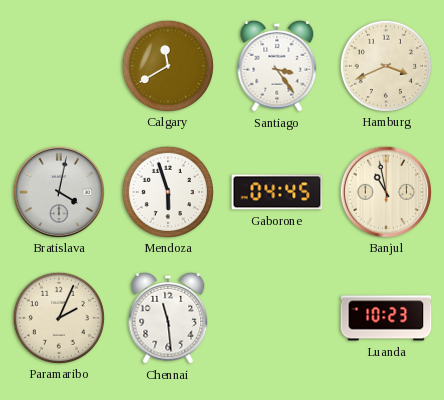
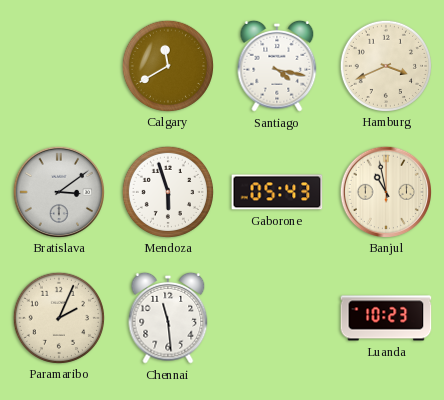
Santiago: 3:24 -> 4:17 (277, 66)
Bratislava: 4:02 -> 3:09 (58, 191)
Gaborone: 04:45 -> 05:43 (277, 192)
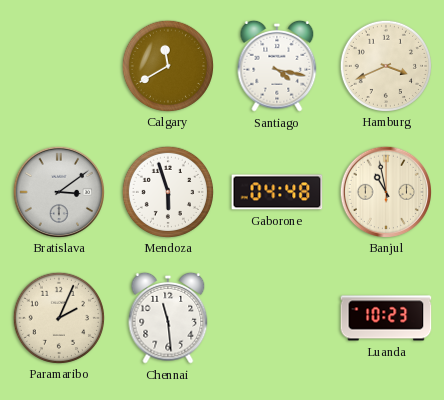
Gaborone: 05:43 -> 04:48 (277, 192)
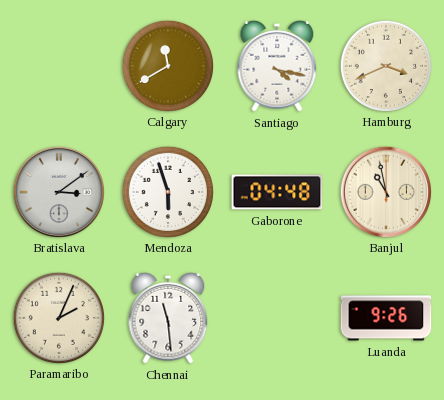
Luanda: 10:23 -> 9:26 (386, 318)
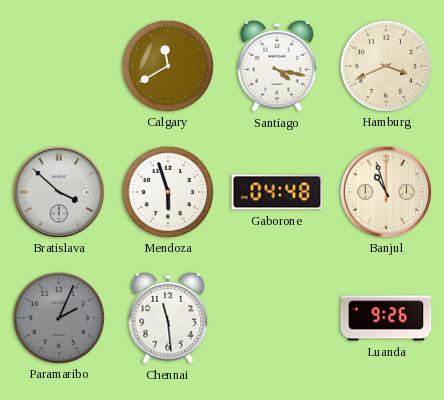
Bratislava: 3:09 -> 3:52 (58, 191)
Banjul: 10:58 -> 10:57 (385, 191)
Paramaribo dial: cream -> grey (58, 317)
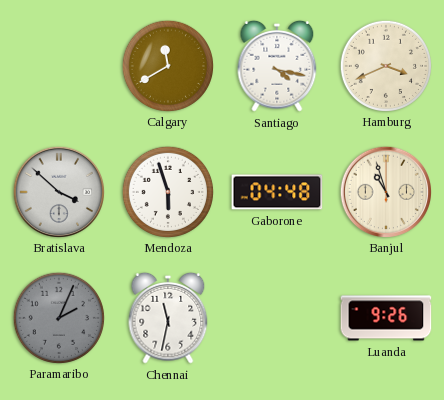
Chennai: 11:29 -> 11:32 (168, 318)
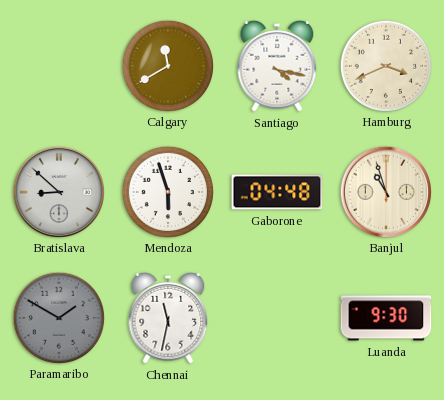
Bratislava: 3:52 -> 8:52 (58, 191)
Paramaribo: 2:04 -> 1:50 (58, 317)
Luanda: 9:26 -> 9:30 (386, 318)
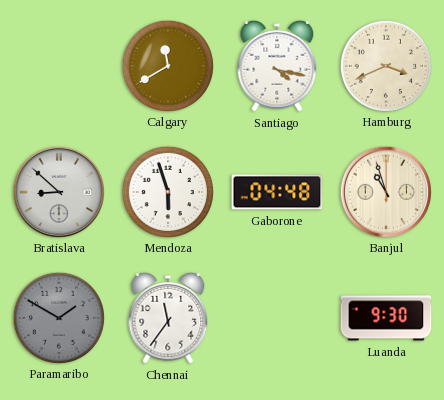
Chennai: 11:32 -> 11:36 (168, 318)
